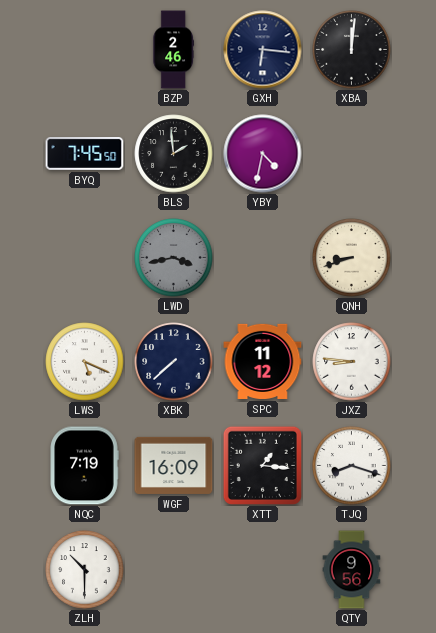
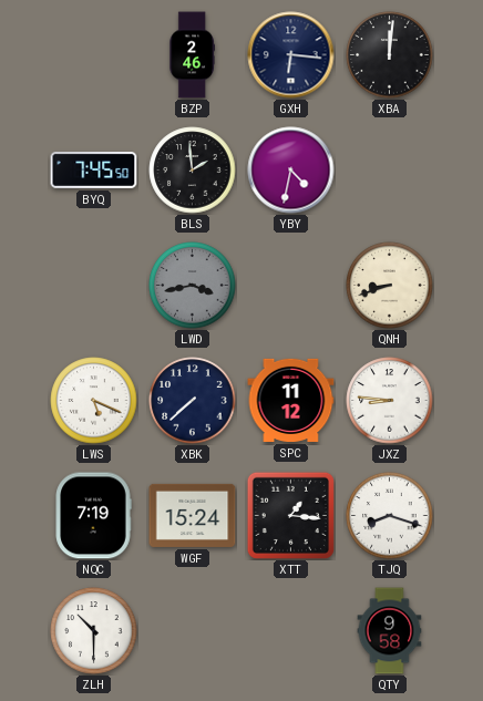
WGF: 16:09 -> 15:24 (193, 515)
QTY: 9:56 -> 9:58 (390, 631)
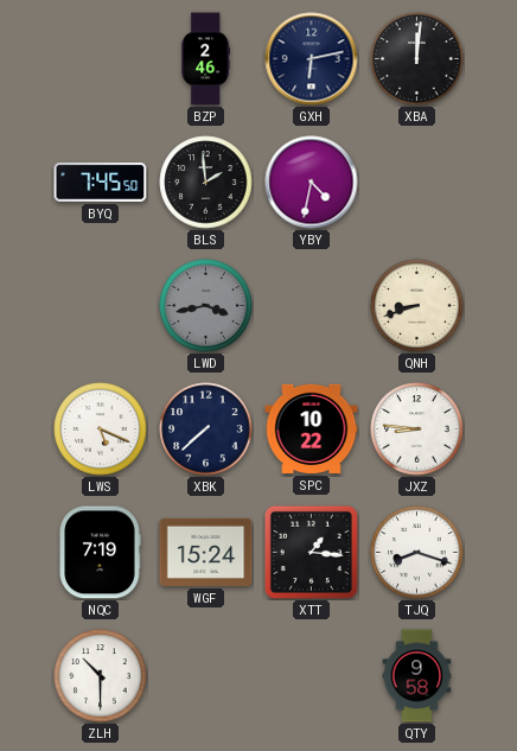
GXH: 6:16 -> 6:13 (312, 59)
SPC: 11:12 -> 10:22 (312, 428)
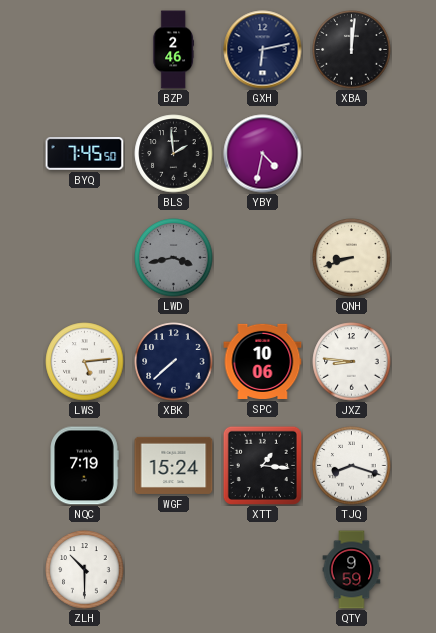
LWS: 5:19 -> 5:14 (85, 362)
SPC: 10:22 -> 10:06 (263, 361)
QTY: 9:58 -> 9:59 (352, 570)
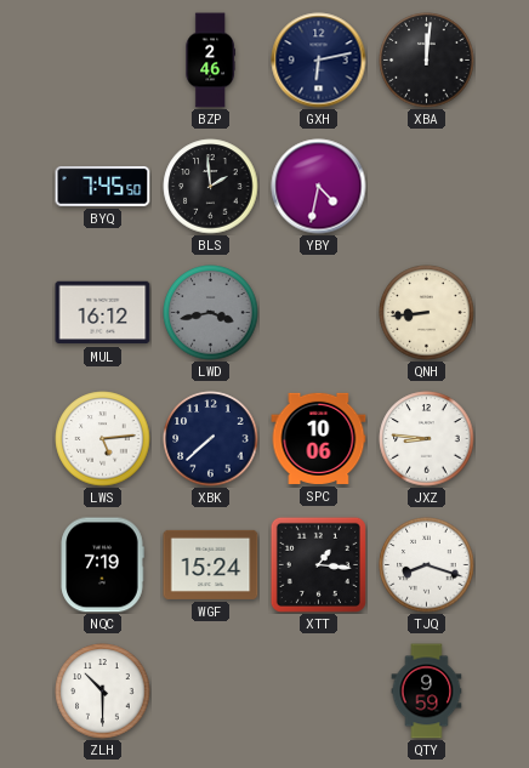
MUL: none -> 16:12 (103, 313)
QNH: 8:42 -> 8:44 (427, 313)
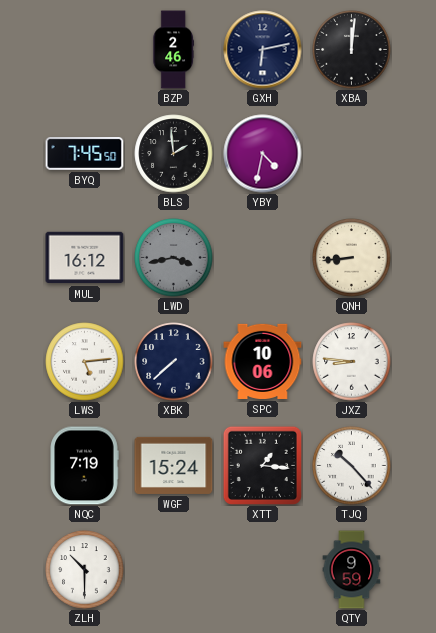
TJQ: 8:18 -> 10:23 (352, 466)
